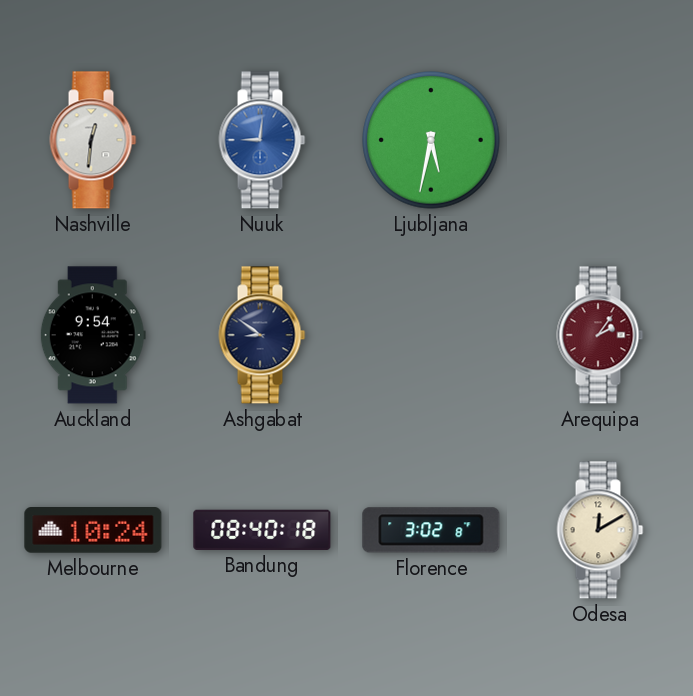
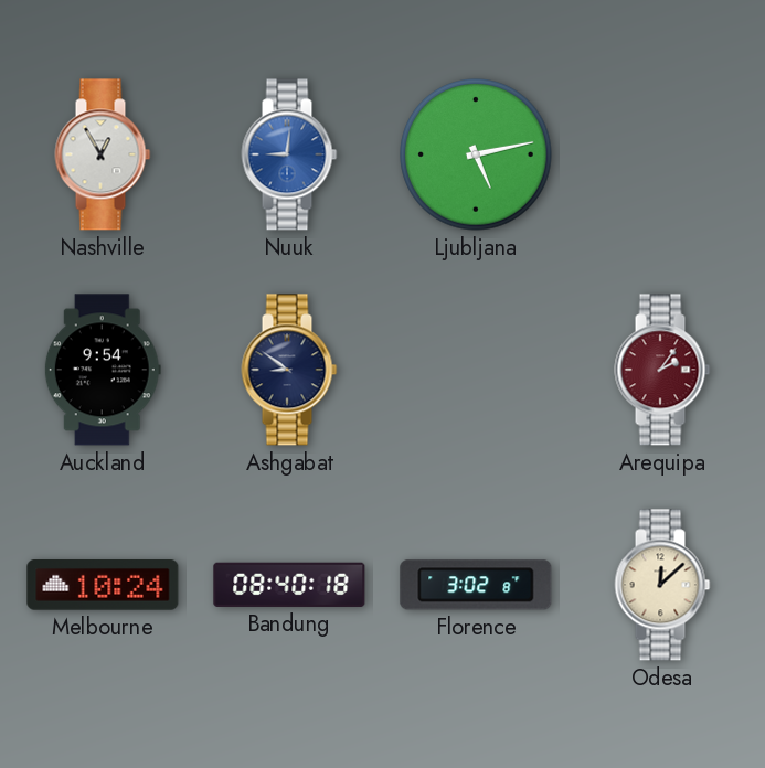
Nashville: 12:31 -> 12:55 (103, 154)
Ljubljana: 5:32 -> 5:13 (476, 154)
Odesa: 12:10 -> 12:08 (662, 585)
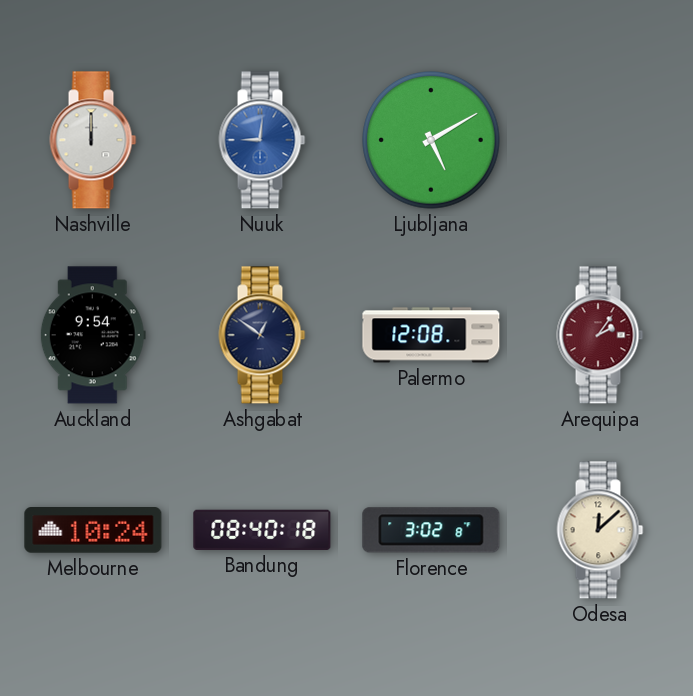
Nashville: 12:55 -> 12:00 (93, 140)
Ljubljana: 5:13 -> 5:10 (431, 140)
Ashgabat: 8:51 -> 12:51 (262, 335)
Palermo: none -> 12:08 (431, 335)
